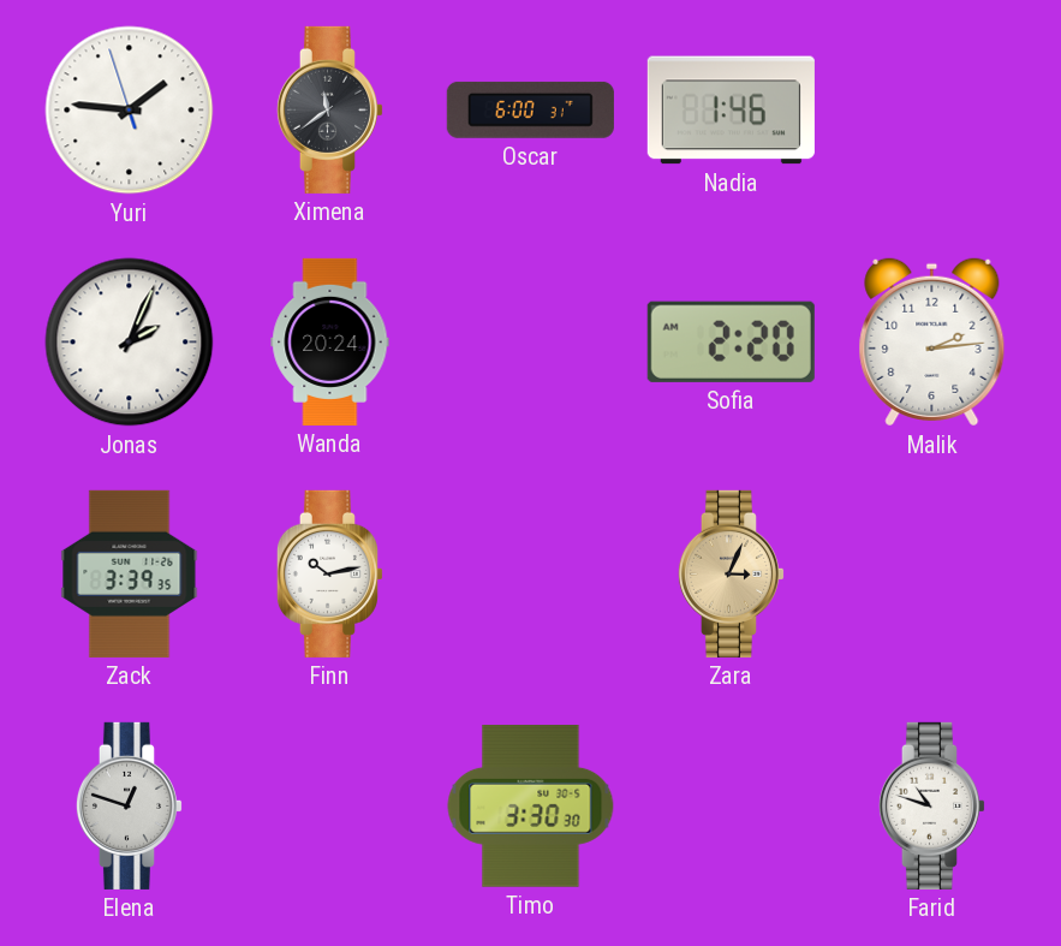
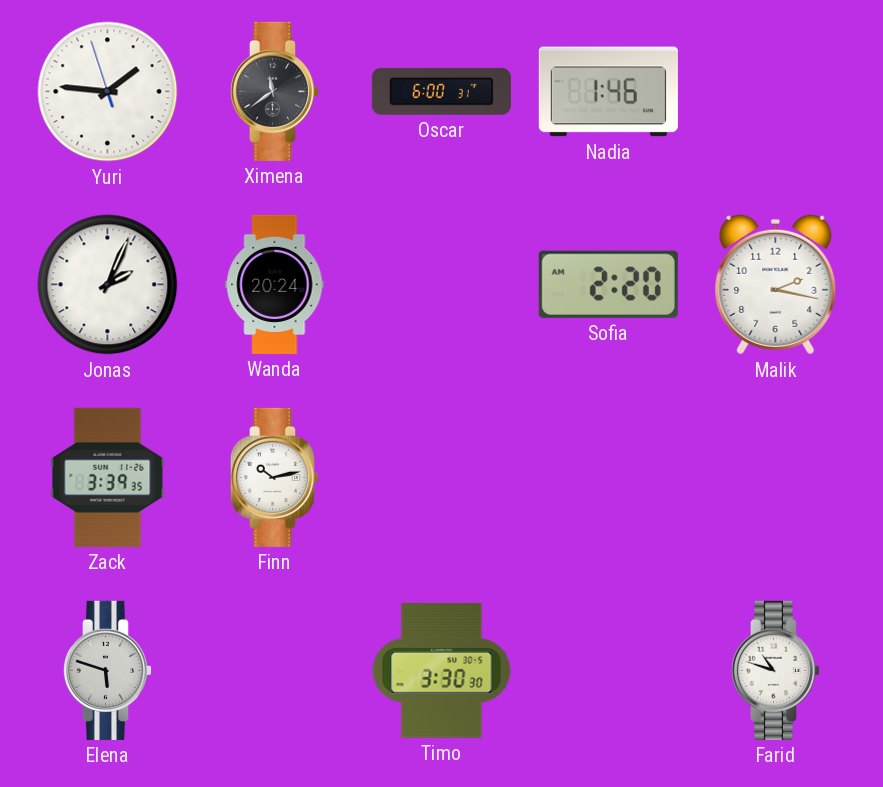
Malik: 2:14 -> 2:17 (776, 285)
Zara: 3:04 -> none (731, 573)
Elena: 12:48 -> 5:48 (107, 670)
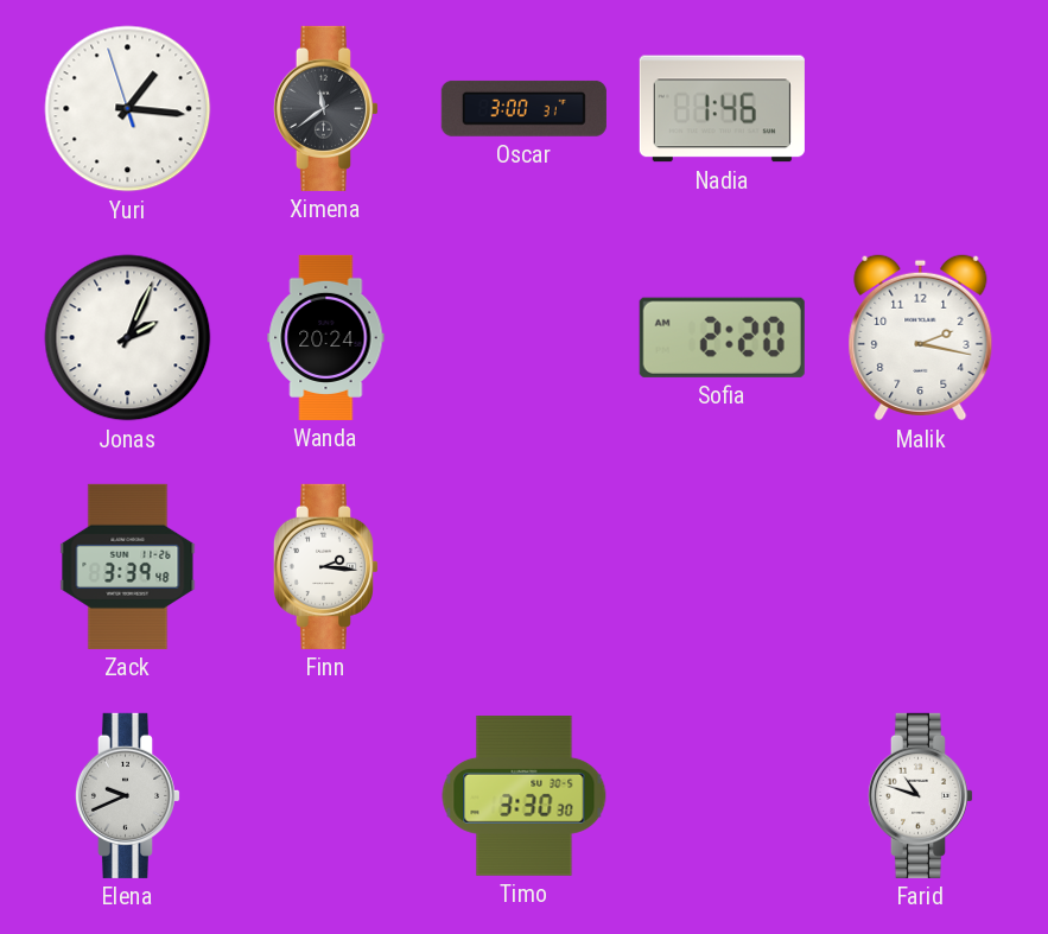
Yuri: 1:45 -> 1:15 (128, 109)
Oscar: 6:00 -> 3:00 (523, 108)
Zack: 3:39:35 -> 3:39:48 (128, 566)
Finn: 10:13 -> 2:16 (325, 566)
Elena: 5:48 -> 9:41 (127, 795)
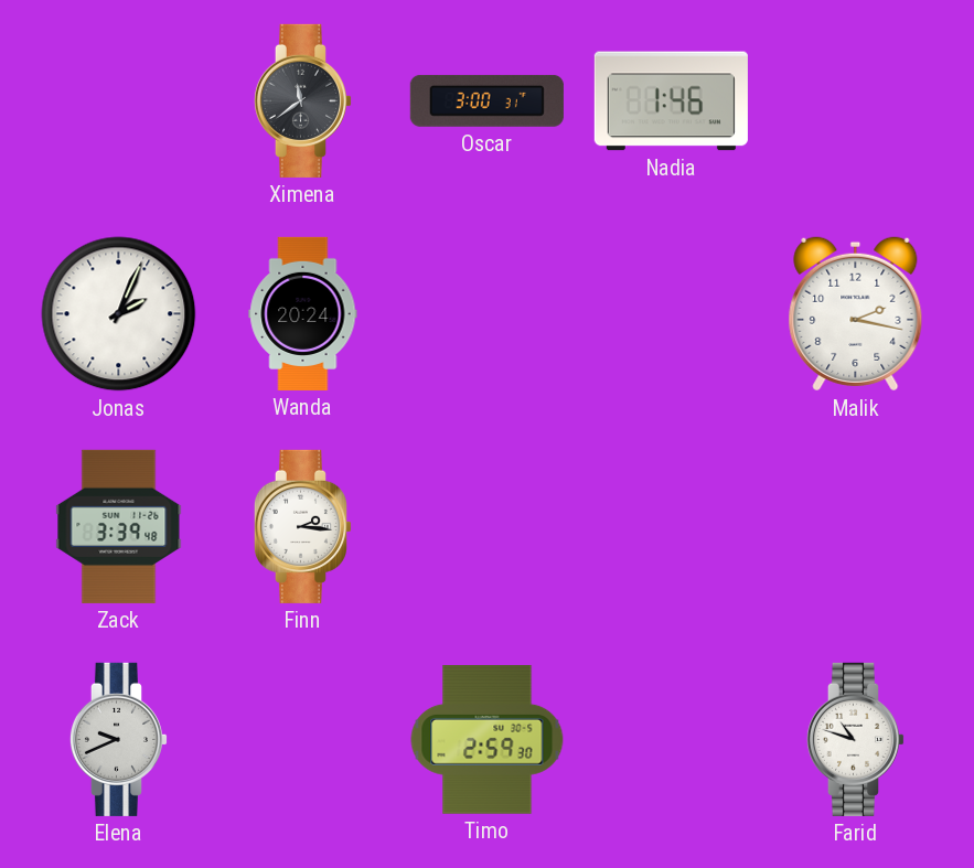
Yuri: 1:15 -> none (128, 109)
Sofia: 2:20 -> none (722, 337)
Timo: 3:30 -> 2:59 (488, 740)
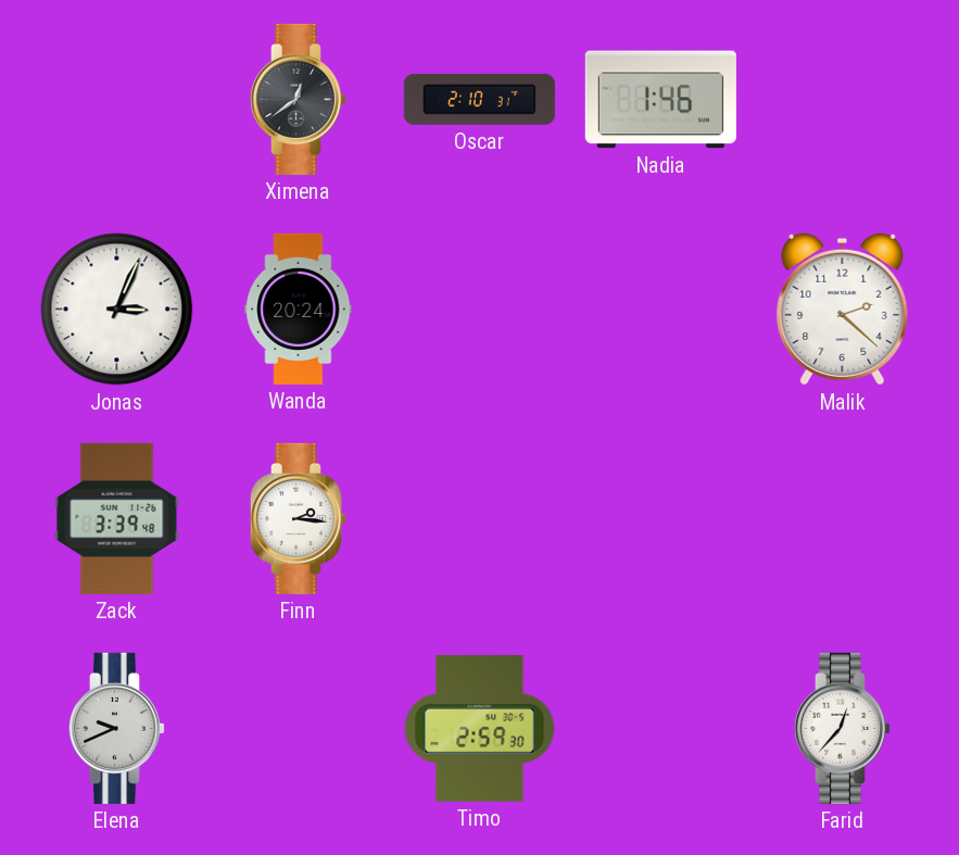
Ximena: 11:39 -> 12:39 (298, 99)
Oscar: 3:00 -> 2:10 (479, 99)
Jonas: 2:04 -> 3:04 (117, 310)
Malik: 2:17 -> 2:22 (843, 310)
Farid: 10:48 -> 12:37 (842, 728)
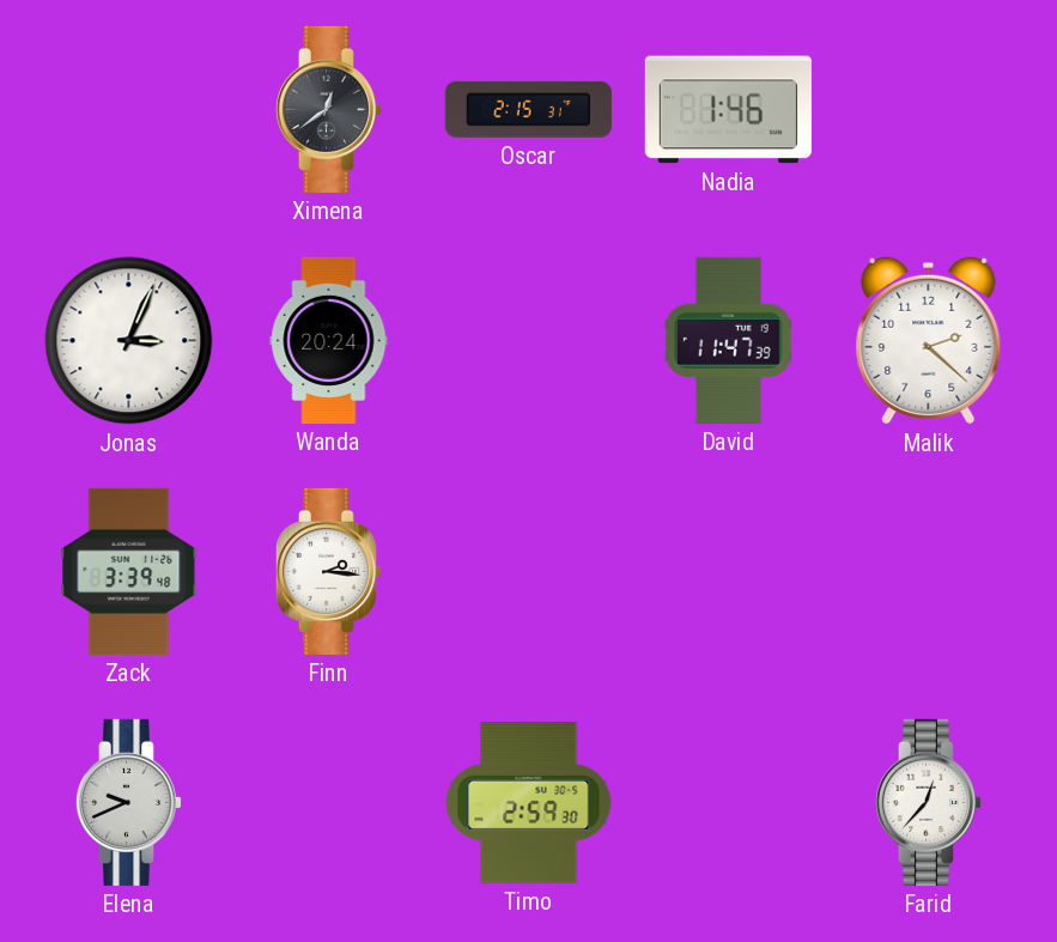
Oscar: 2:10 -> 2:15 (528, 109)
David: none -> 11:47 (728, 340)
